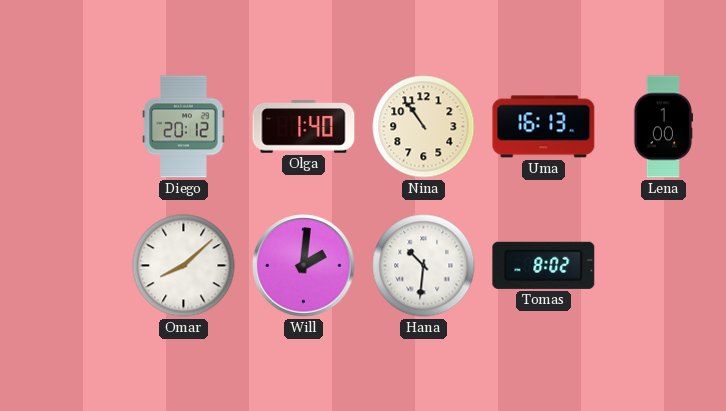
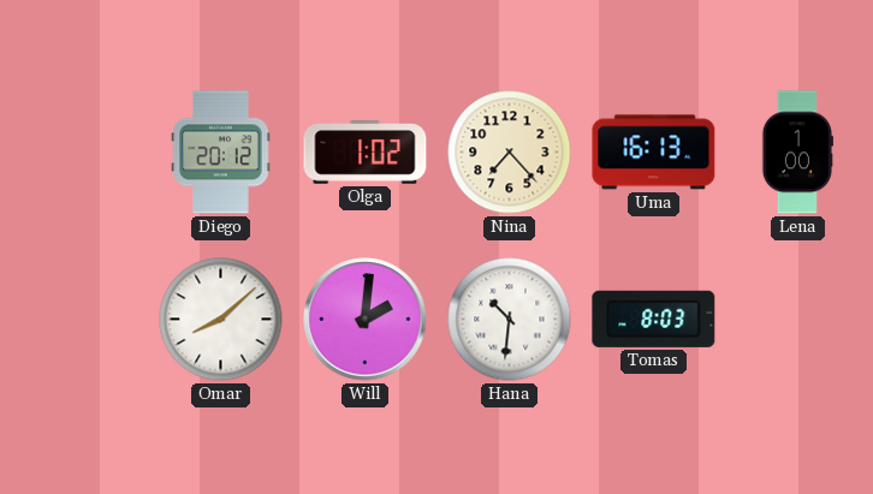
Olga: 1:40 -> 1:02 (366, 153)
Nina: 10:54 -> 7:23 (510, 153)
Tomas: 8:02 -> 8:03 (654, 319)
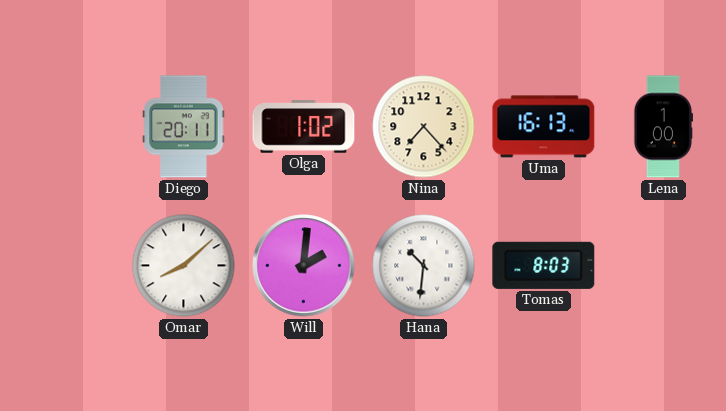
Diego: 20:12 -> 20:11 (184, 127)
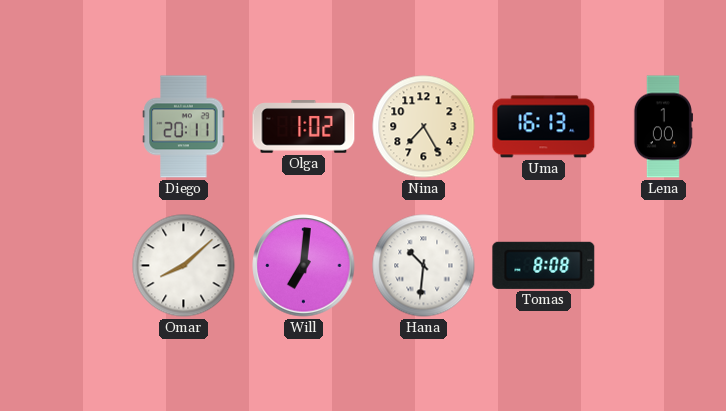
Nina: 7:23 -> 7:25 (424, 127)
Will: 2:01 -> 7:01 (304, 266)
Tomas: 8:03 -> 8:08 (544, 265)
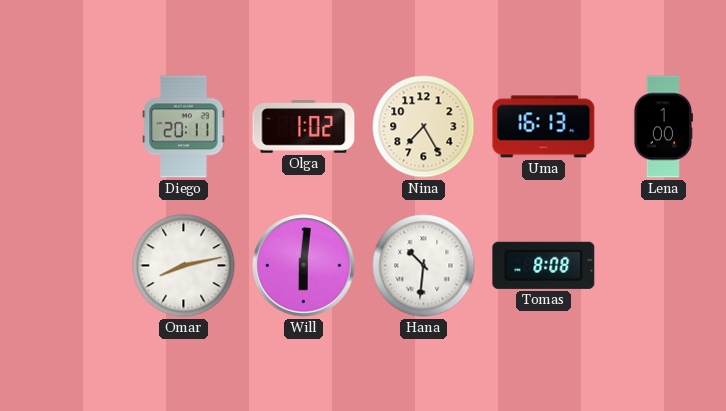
Omar: 8:08 -> 8:13 (184, 266)
Will: 7:01 -> 6:01 (304, 266)
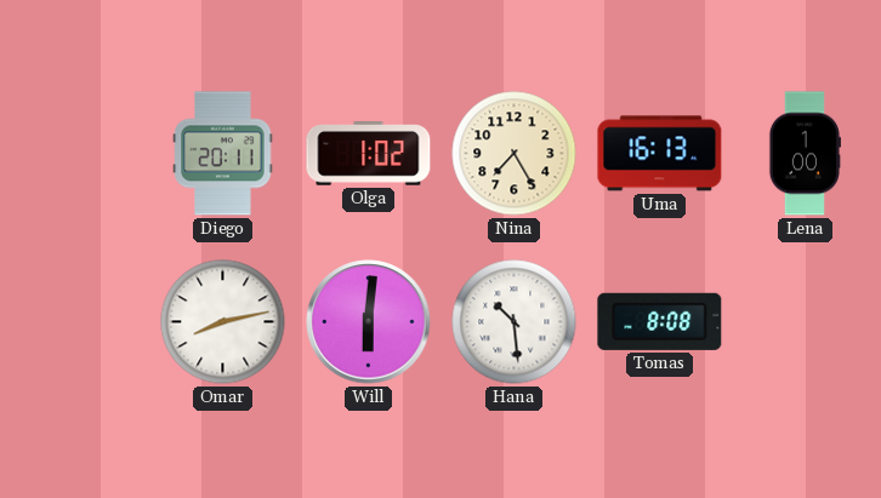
Hana: 10:31 -> 10:29 (515, 322)
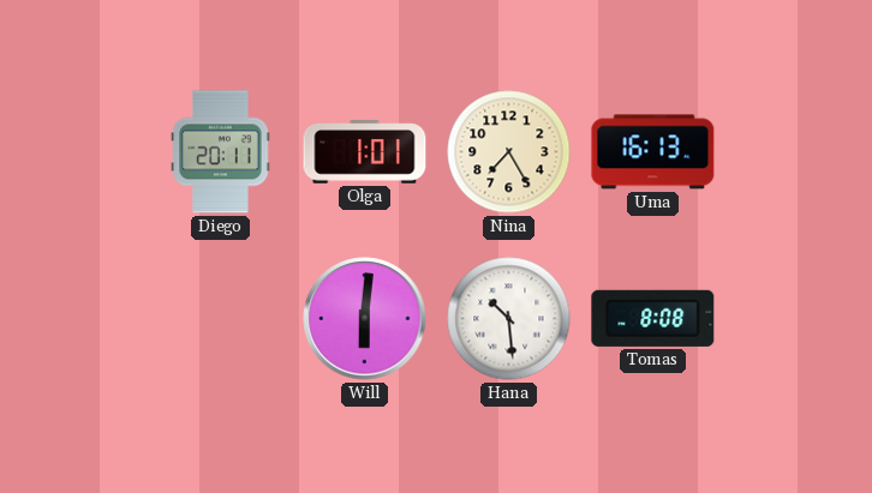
Olga: 1:02 -> 1:01 (365, 152)
Lena: 1:00 -> none (803, 154)
Omar: 8:13 -> none (223, 322)
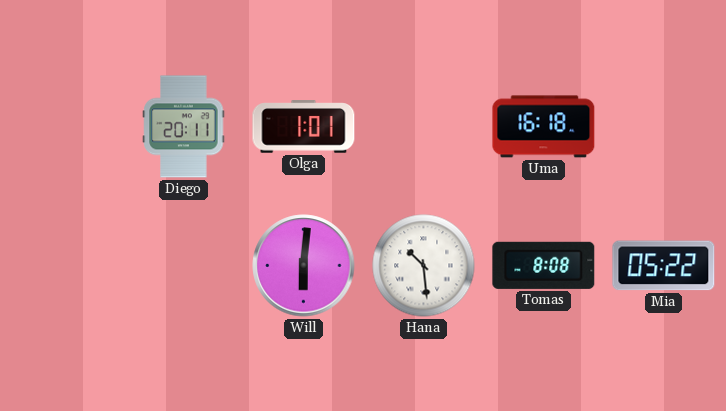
Nina: 7:25 -> none (509, 152)
Uma: 16:13 -> 16:18 (544, 127)
Mia: none -> 05:22 (664, 266)
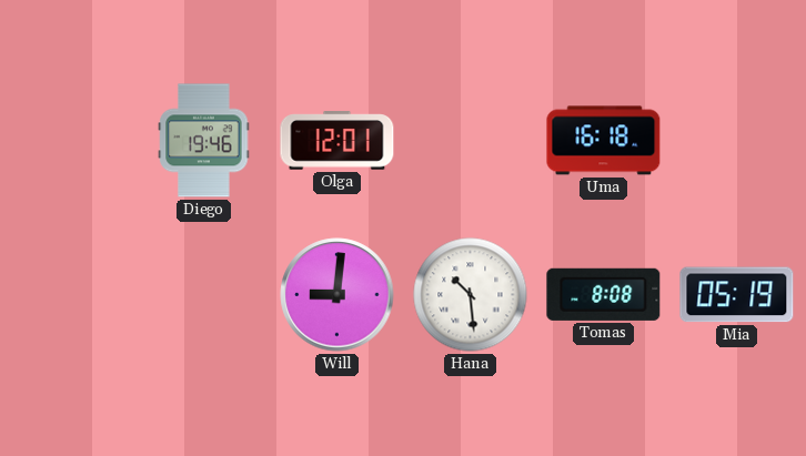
Diego: 20:11 -> 19:46 (204, 141)
Olga: 1:01 -> 12:01 (337, 141)
Will: 6:01 -> 9:01 (337, 295)
Mia: 05:22 -> 05:19 (737, 295)
